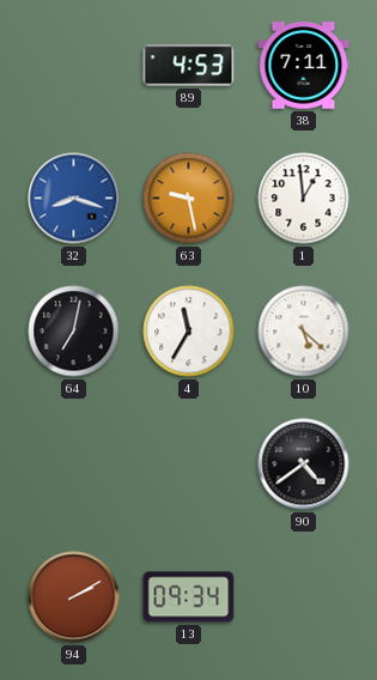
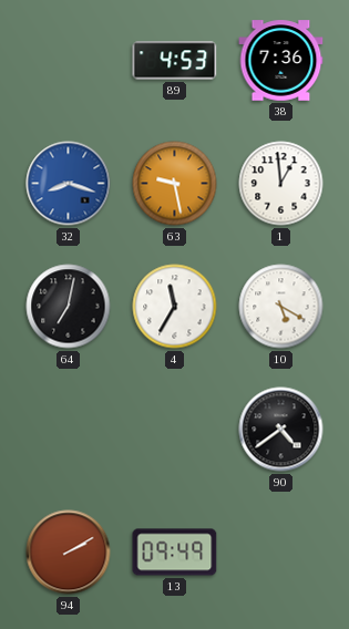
38: 7:11 -> 7:36 (281, 61)
10: 5:22 -> 5:20 (281, 307)
13: 09:34 -> 09:49 (175, 553)
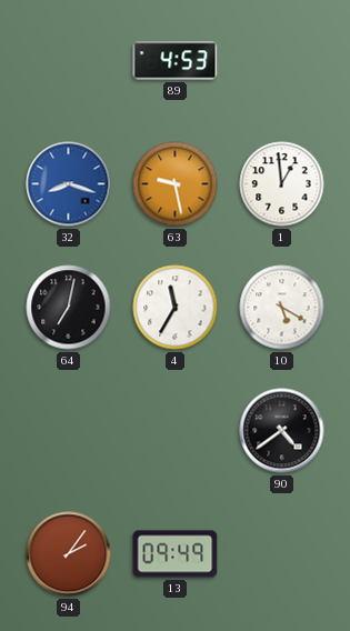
38: 7:36 -> none (281, 61)
94: 2:10 -> 2:06 (69, 554)
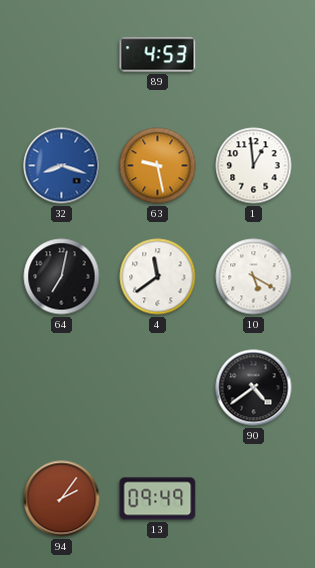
4: 11:35 -> 11:39 (158, 277)
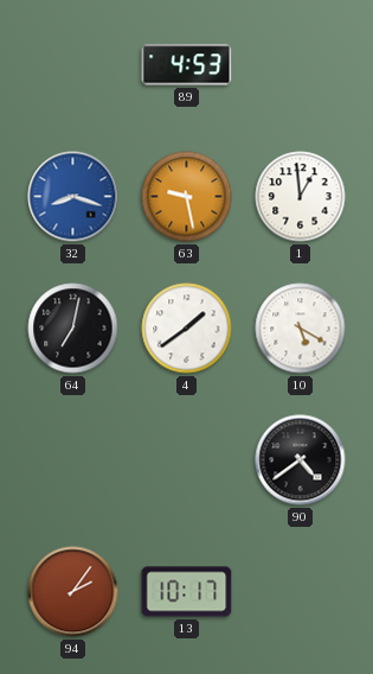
4: 11:39 -> 1:39 (187, 329)
13: 09:49 -> 10:17 (187, 592)
